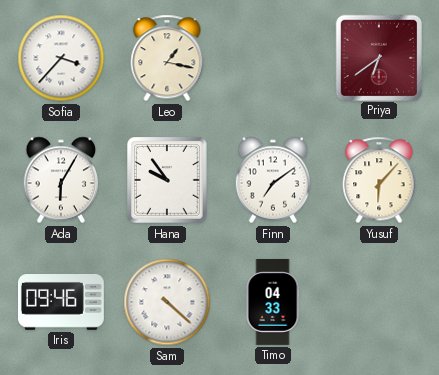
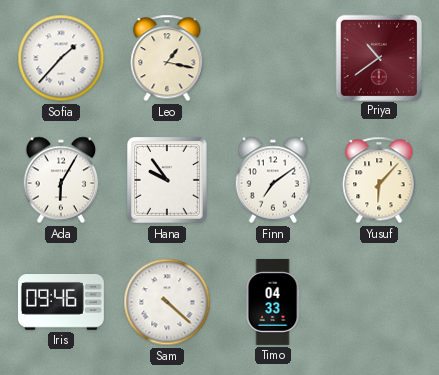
Sofia: 3:37 -> 1:37 (61, 58)
Priya: 6:39 -> 10:39 (378, 57)
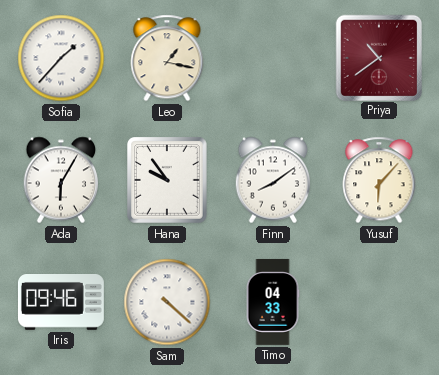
Finn: 7:09 -> 8:09 (273, 180)
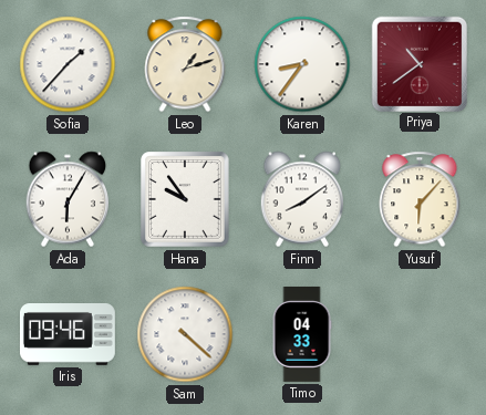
Leo: 1:17 -> 1:12 (185, 64)
Karen: none -> 8:36 (302, 64)
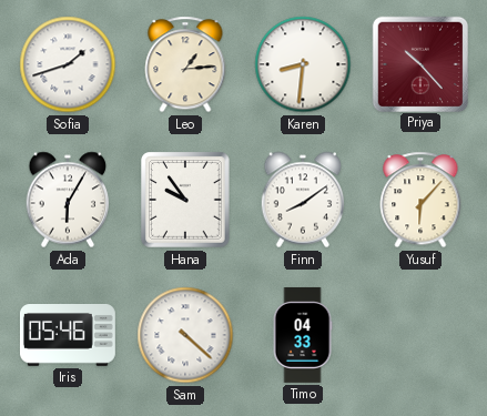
Sofia: 1:37 -> 1:42 (68, 64)
Leo: 1:12 -> 1:14 (185, 64)
Karen: 8:36 -> 8:31 (303, 64)
Priya: 10:39 -> 10:23 (419, 63)
Iris: 09:46 -> 05:46 (68, 336)
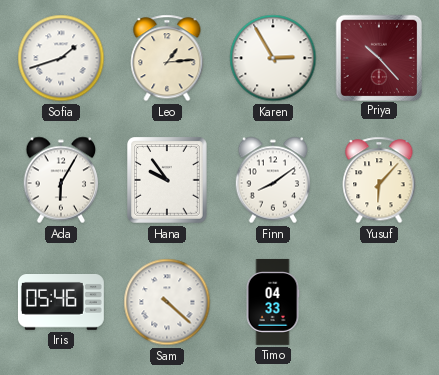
Karen: 8:31 -> 2:55 (273, 58)
